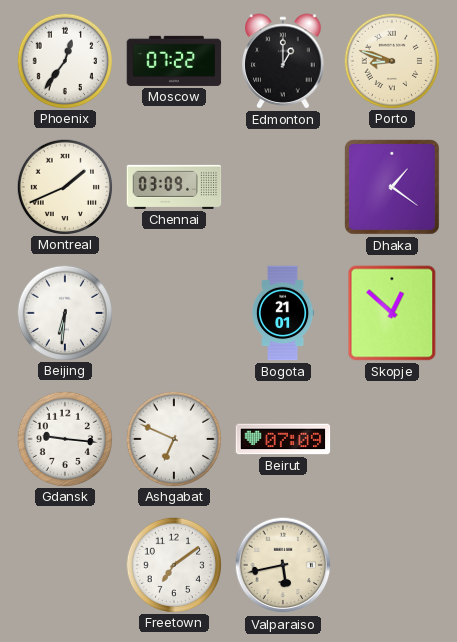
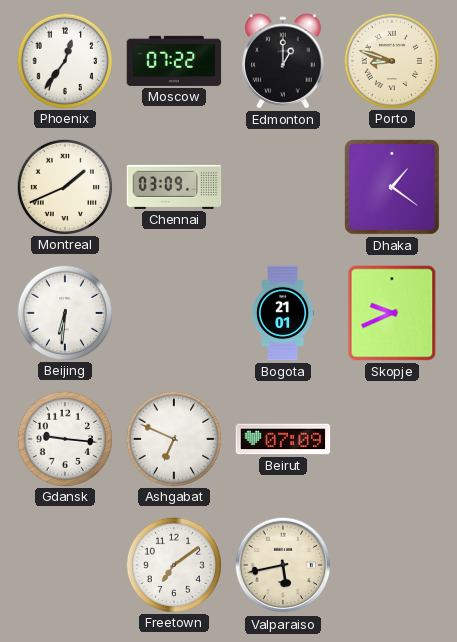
Skopje: 12:52 -> 9:41 (392, 313)
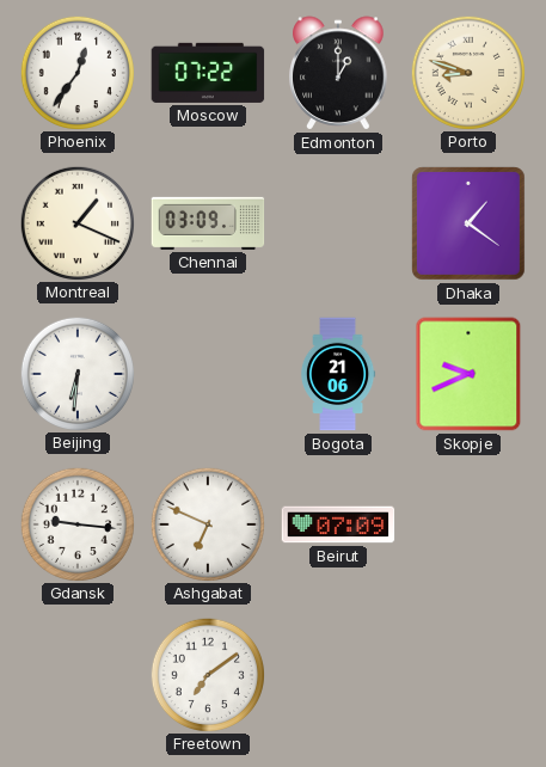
Montreal: 1:41 -> 1:19 (76, 222)
Bogota: 21:01 -> 21:06 (338, 374)
Valparaiso: 5:43 -> none (283, 565)
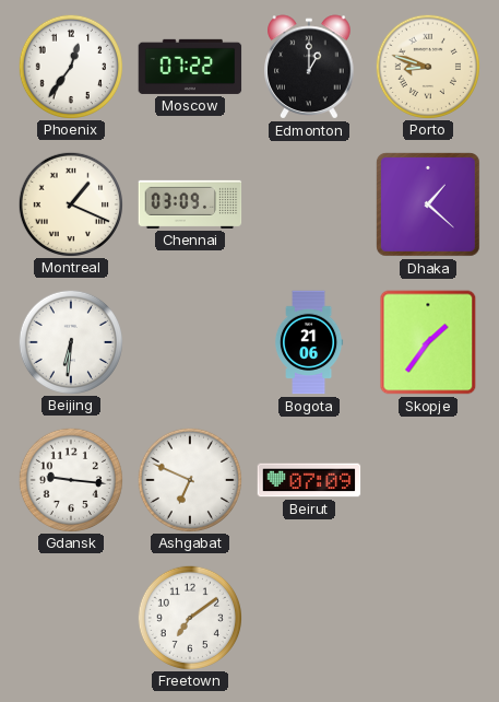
Dhaka: 1:21 -> 1:22 (428, 204)
Skopje: 9:41 -> 1:36 (428, 342)
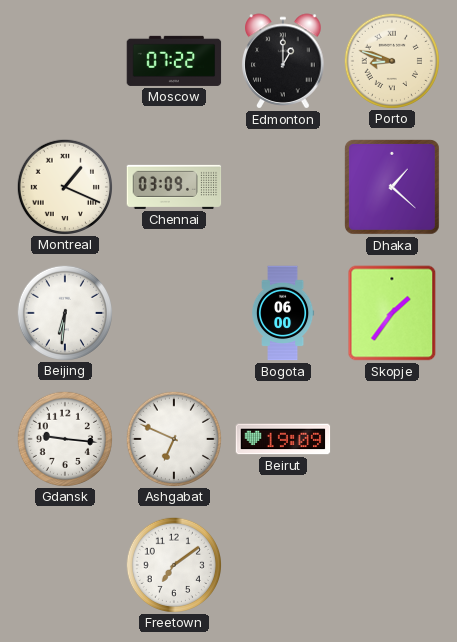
Phoenix: 12:36 -> none (70, 66)
Bogota: 21:06 -> 06:00 (283, 313)
Beirut: 07:09 -> 19:09 (283, 439)
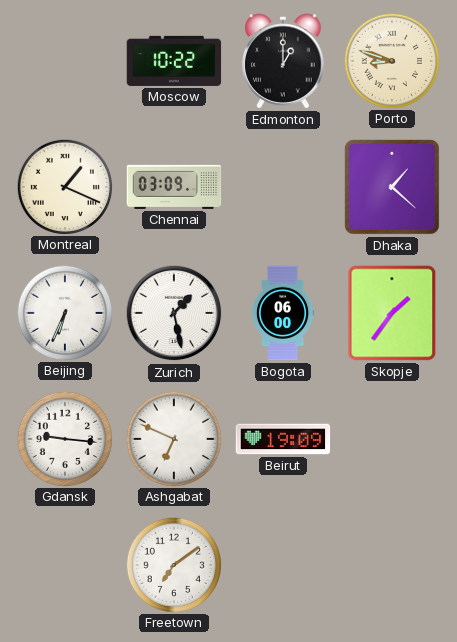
Moscow: 07:22 -> 10:22 (174, 61)
Beijing: 6:31 -> 6:34 (64, 312)
Zurich: none -> 1:28 (174, 313)
